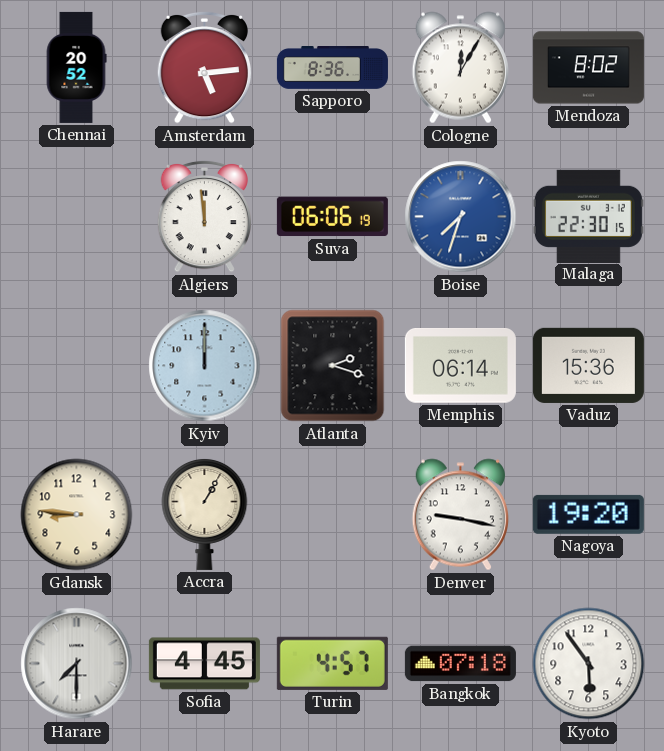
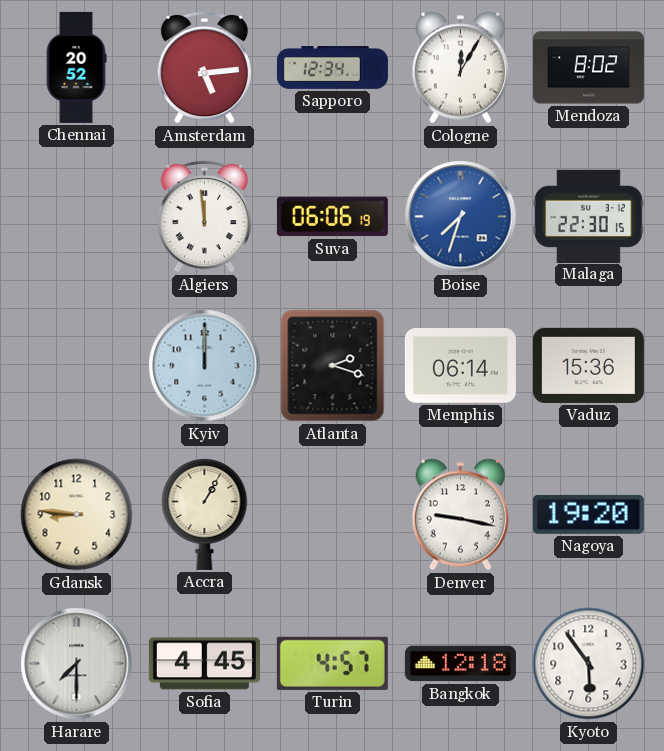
Sapporo: 8:36 -> 12:34 (332, 68)
Bangkok: 07:18 -> 12:18 (460, 664)
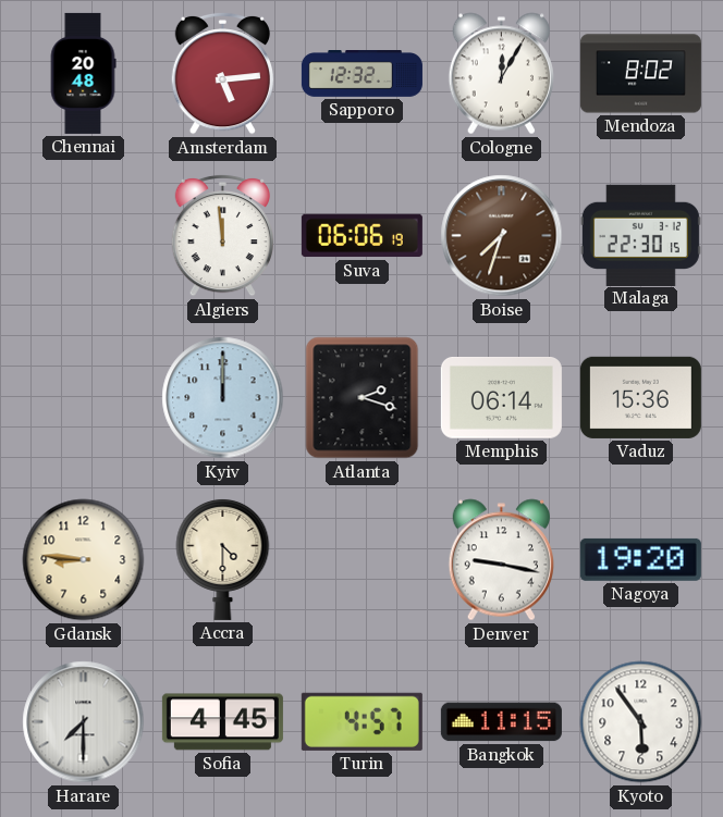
Chennai: 20:52 -> 20:48 (83, 73)
Sapporo: 12:34 -> 12:32 (361, 74)
Boise dial: blue -> brown (502, 236)
Accra: 1:05 -> 4:30 (223, 559)
Bangkok: 12:18 -> 11:15 (501, 722)
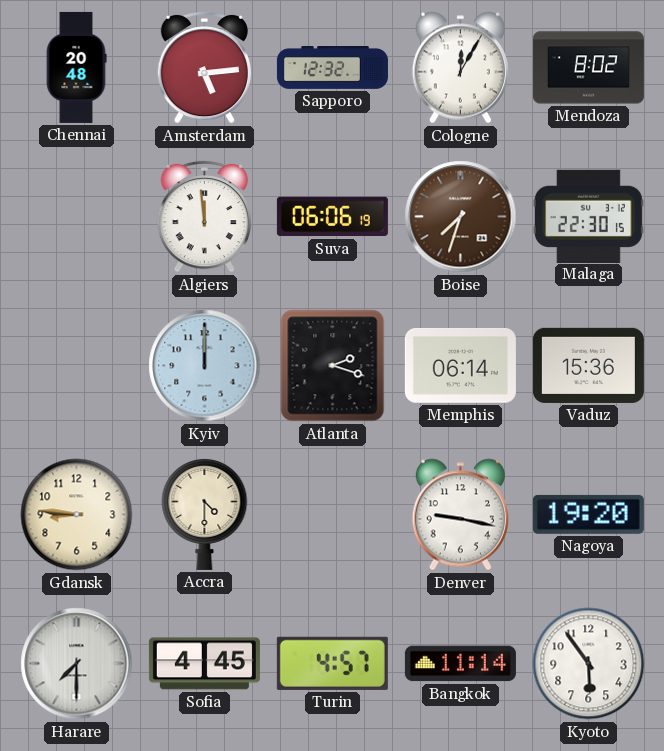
Bangkok: 11:15 -> 11:14 (460, 664)
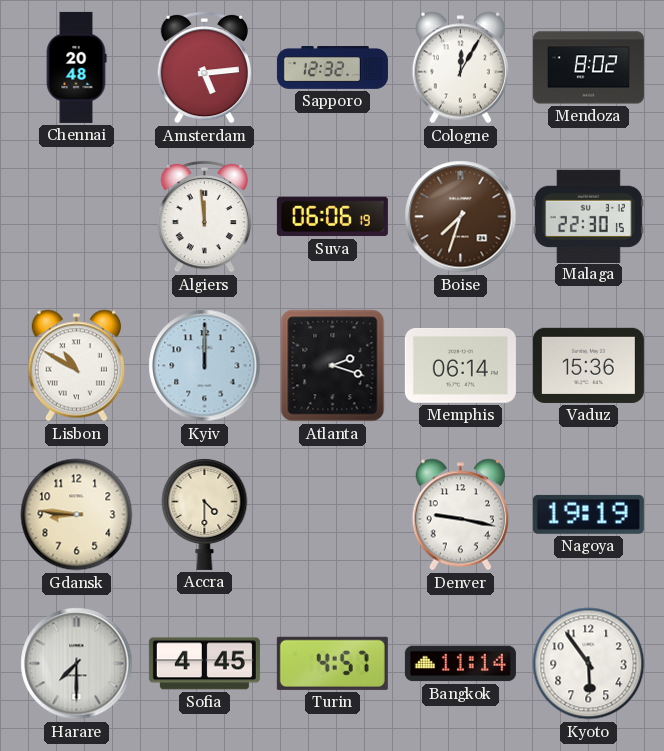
Lisbon: none -> 10:50 (76, 366)
Nagoya: 19:20 -> 19:19 (588, 514)
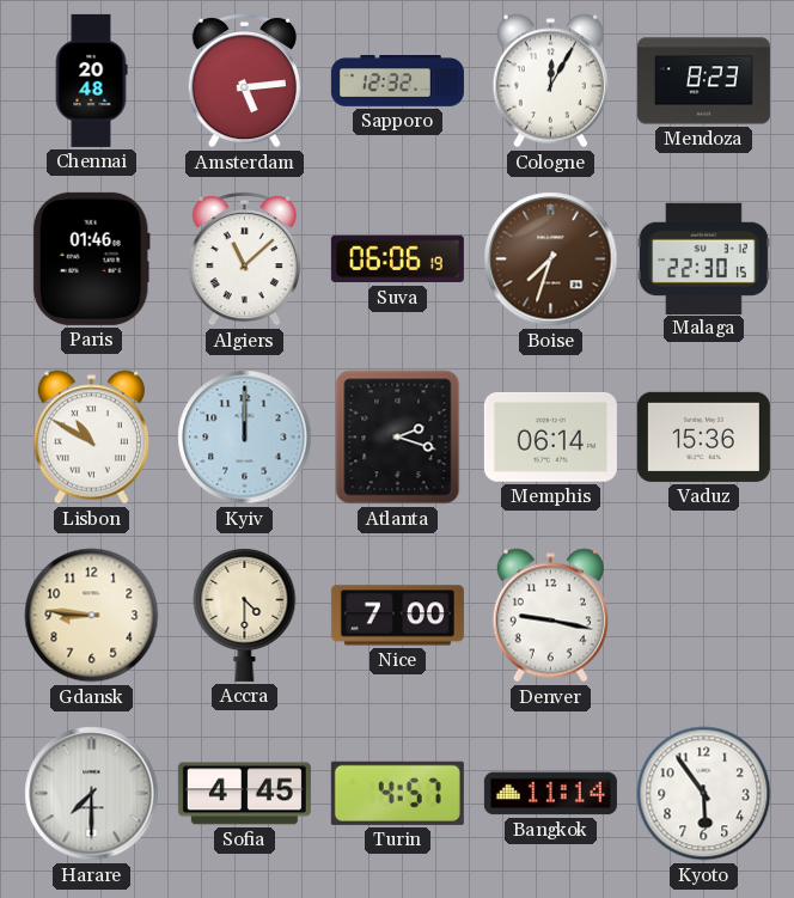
Mendoza: 8:02 -> 8:23 (703, 81)
Paris: none -> 01:46 (91, 258)
Algiers: 11:59 -> 11:08 (244, 258)
Nice: none -> 7:00 (397, 616)
Nagoya: 19:19 -> none (588, 514)
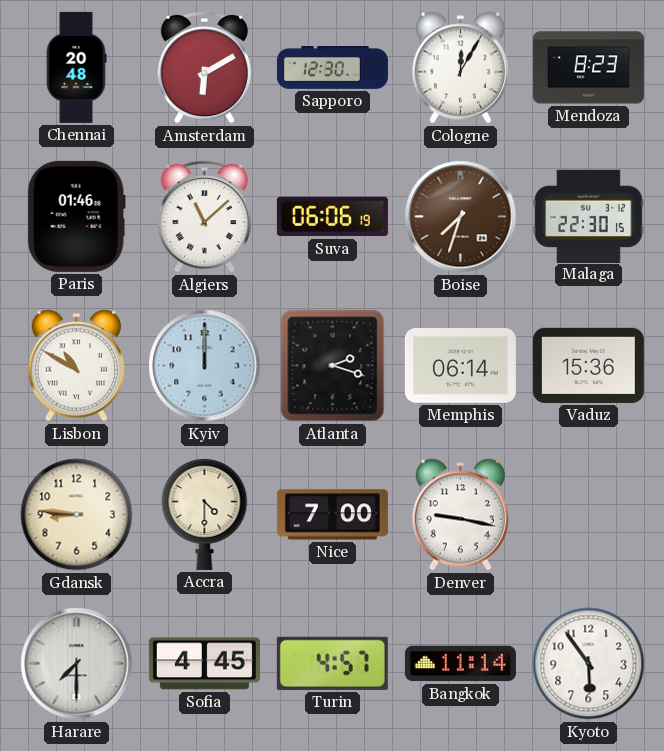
Amsterdam: 5:14 -> 6:10 (204, 67)
Sapporo: 12:32 -> 12:30 (332, 68)
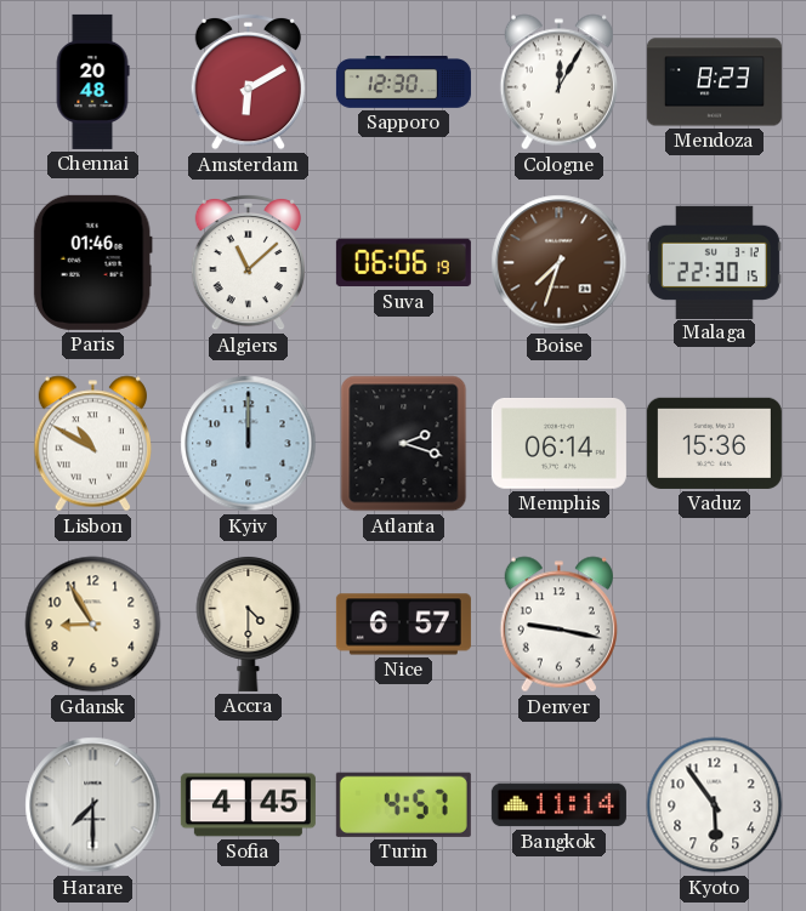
Gdansk: 8:46 -> 8:55 (93, 625)
Nice: 7:00 -> 6:57 (403, 625)
